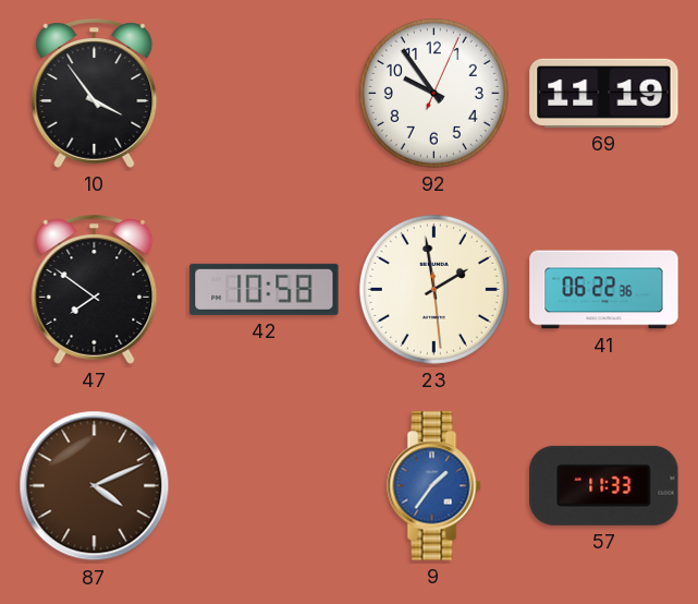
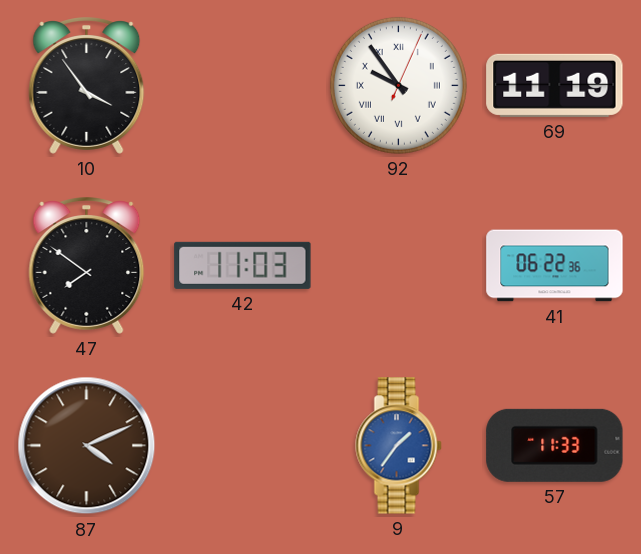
92 numerals: Arabic -> Roman (398, 85)
42: 10:58 -> 11:03 (243, 265)
23: 1:58 -> none (433, 289)
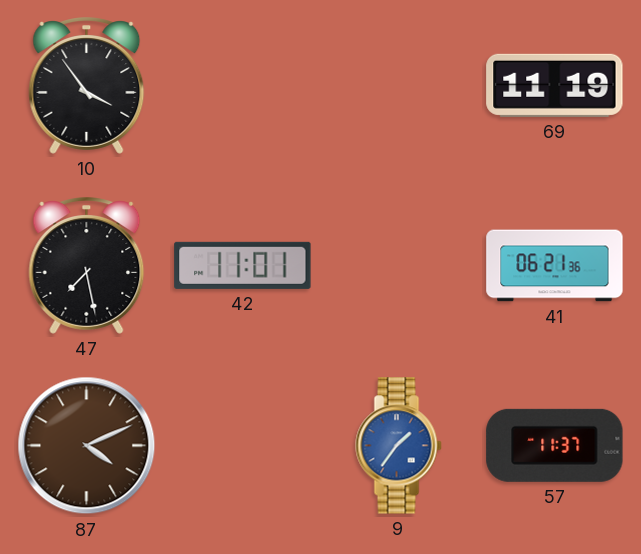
92: 9:54 -> none (398, 85)
47: 7:51 -> 7:28 (87, 266)
42: 11:03 -> 11:01 (243, 265)
41: 06:22 -> 06:21 (555, 266)
57: 11:33 -> 11:37 (555, 445)
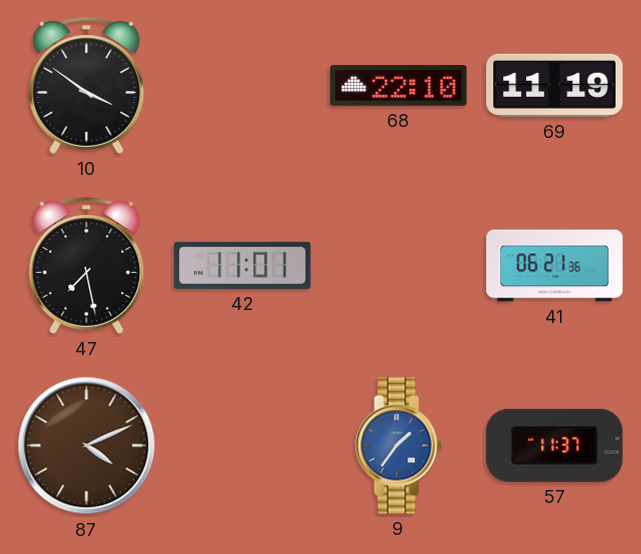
10: 3:54 -> 3:51 (87, 86)
68: none -> 22:10 (399, 86)
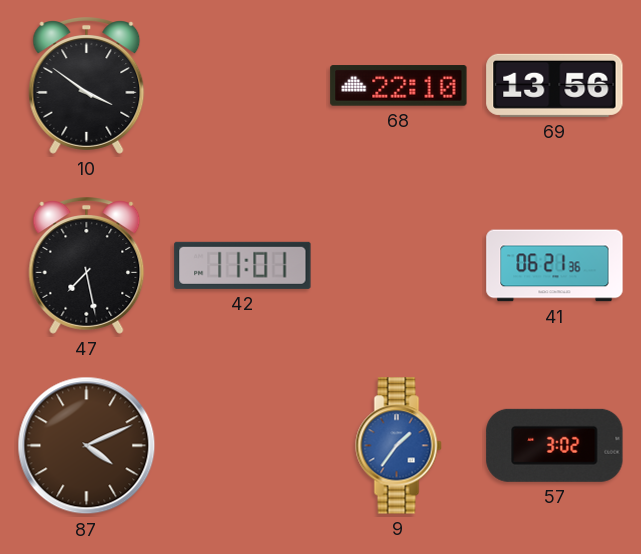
69: 11:19 -> 13:56 (555, 85)
57: 11:37 -> 3:02 (555, 445)
